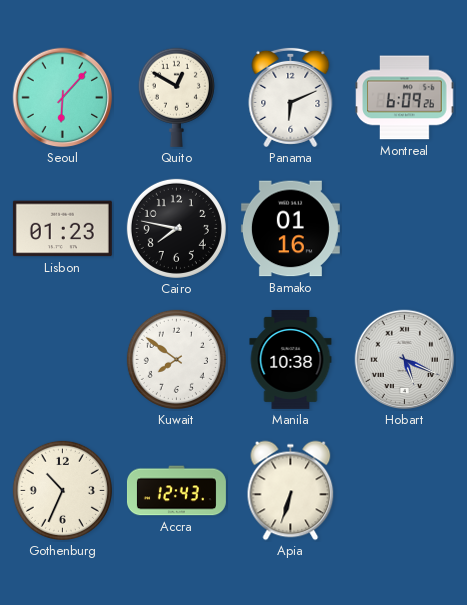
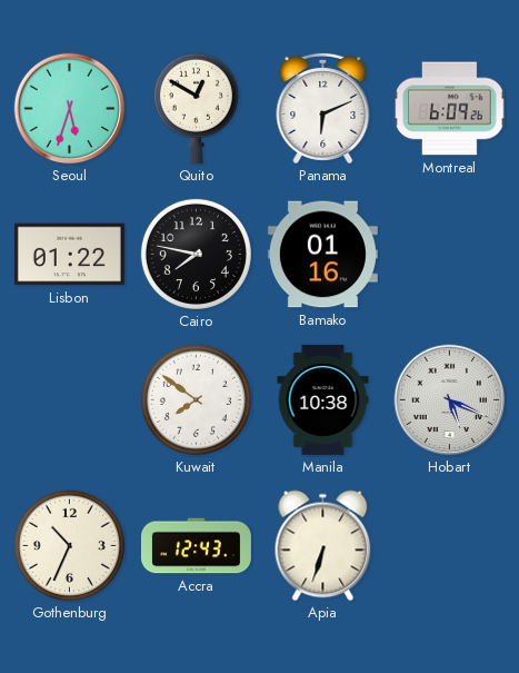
Seoul: 6:07 -> 5:33 (70, 109)
Lisbon: 01:23 -> 01:22 (69, 255)
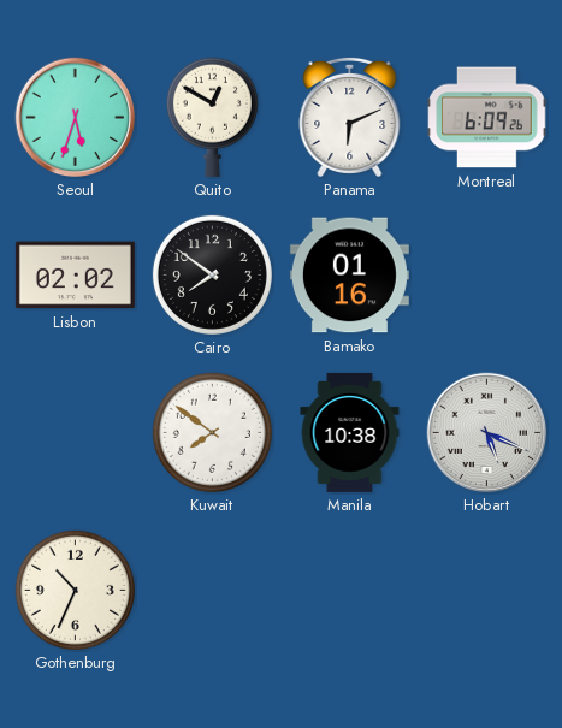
Lisbon: 01:22 -> 02:02 (75, 276)
Cairo: 7:47 -> 7:51 (212, 274)
Accra: 12:43 -> none (196, 546)
Apia: 6:33 -> none (323, 546)
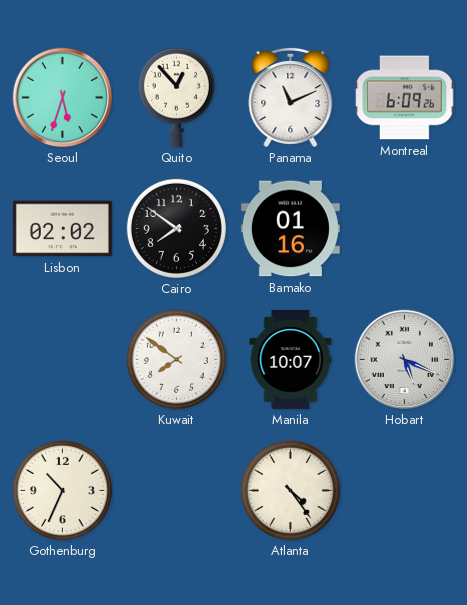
Quito: 12:50 -> 12:53 (176, 97)
Panama: 6:11 -> 11:11 (291, 97)
Manila: 10:38 -> 10:07 (291, 359)
Atlanta: none -> 4:24 (290, 490)
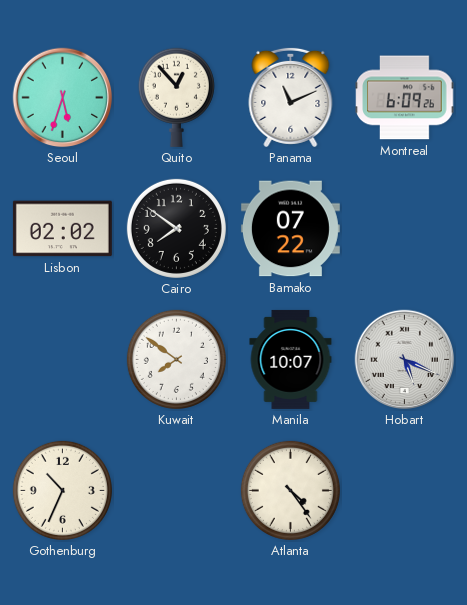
Bamako: 01:16 -> 07:22 (290, 229)
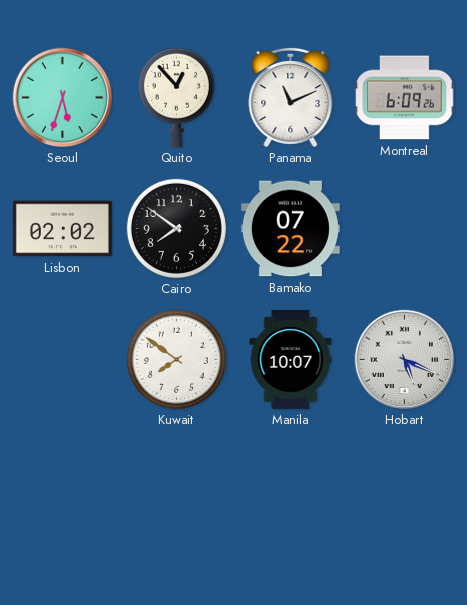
Gothenburg: 10:34 -> none (62, 490)
Atlanta: 4:24 -> none (290, 490)
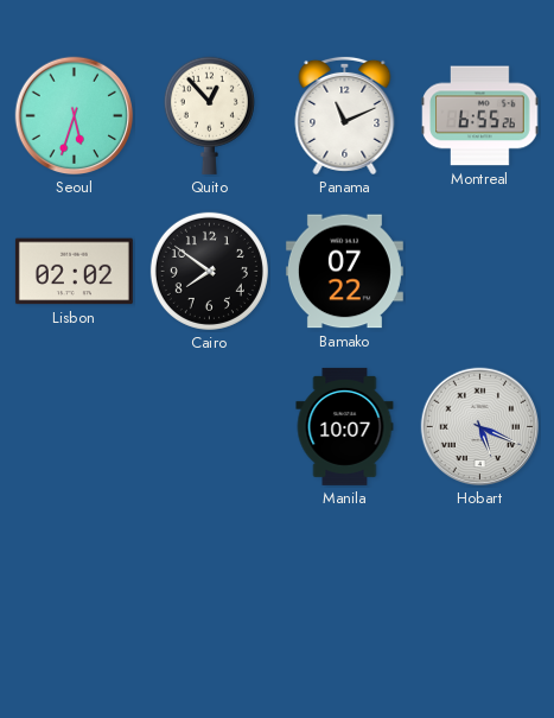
Montreal: 6:09 -> 6:55 (480, 116)
Kuwait: 7:51 -> none (176, 359)
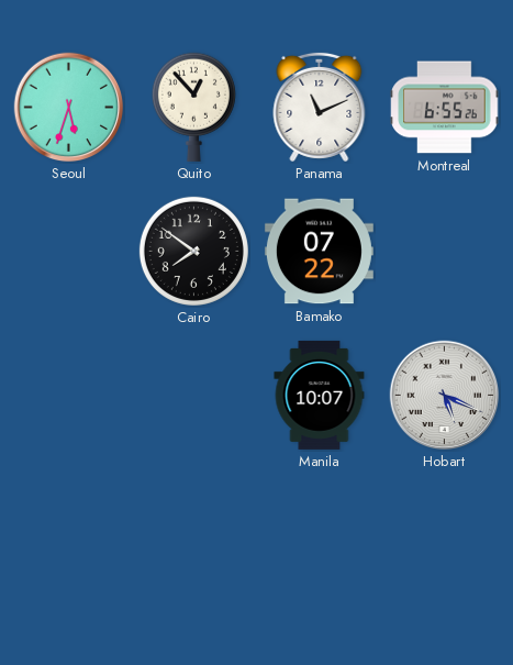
Lisbon: 02:02 -> none (74, 272)
